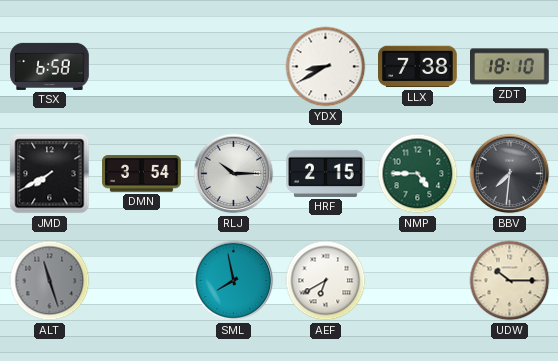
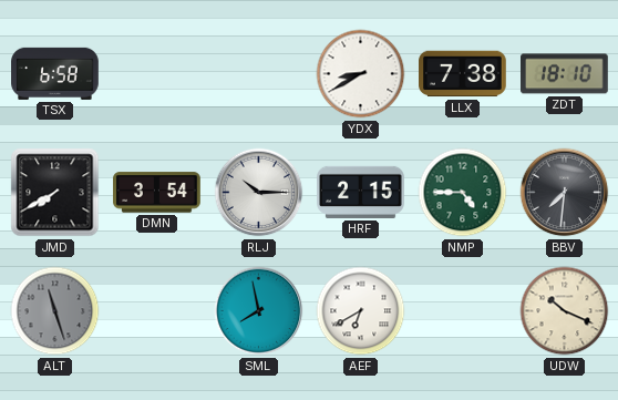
UDW: 10:15 -> 10:19 (565, 311)
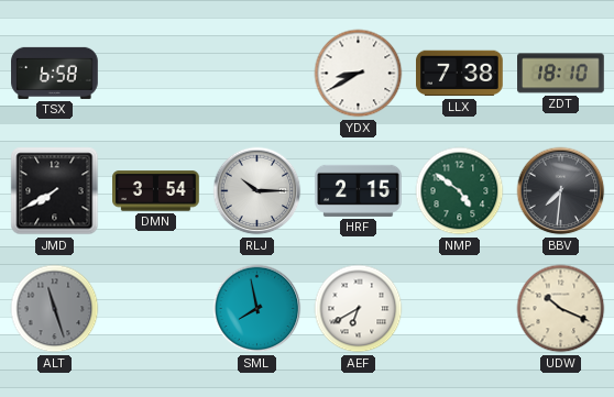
NMP: 4:45 -> 4:51 (460, 191)
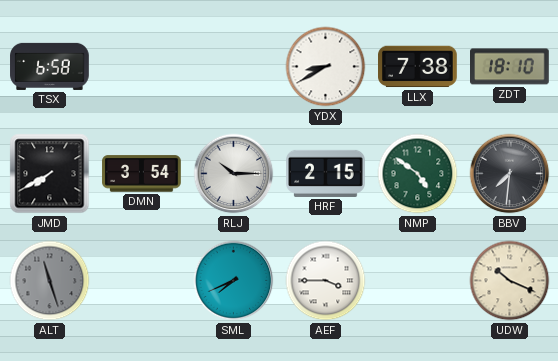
SML: 7:58 -> 7:41 (234, 281)
AEF: 6:40 -> 3:45 (326, 281)
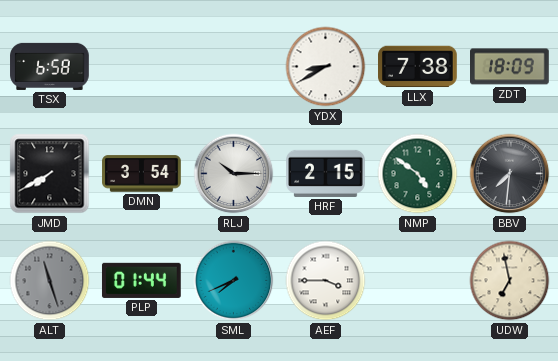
ZDT: 18:10 -> 18:09 (510, 67)
PLP: none -> 01:44 (142, 280)
UDW: 10:19 -> 6:58 (510, 281)
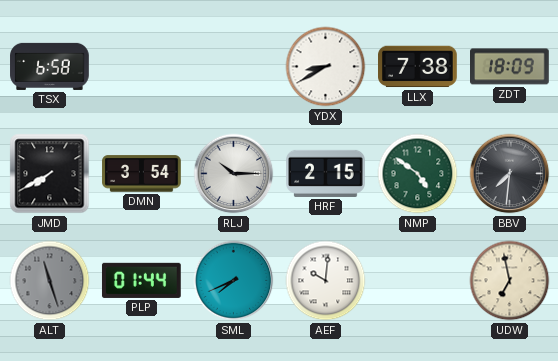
AEF: 3:45 -> 10:01 (326, 281)
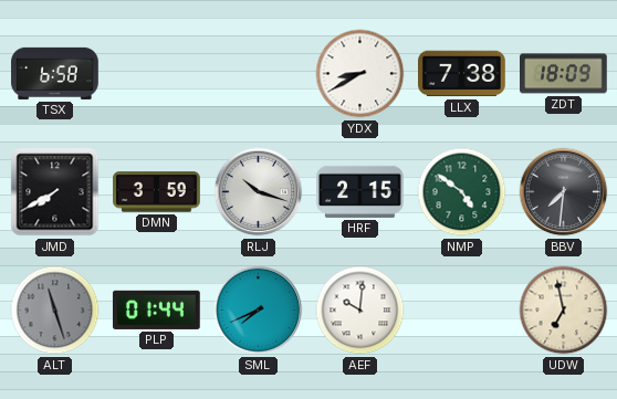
DMN: 3:54 -> 3:59 (157, 192)
RLJ: 10:15 -> 10:18 (259, 192)
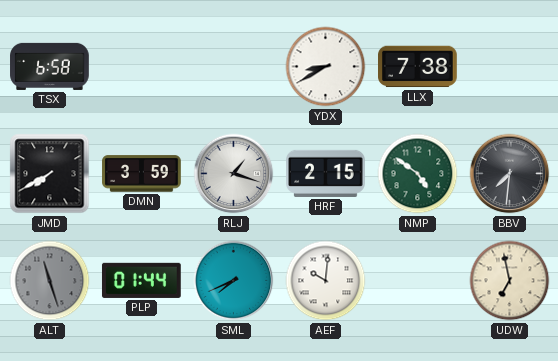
ZDT: 18:09 -> none (564, 74)
RLJ: 10:18 -> 1:18 (234, 174)
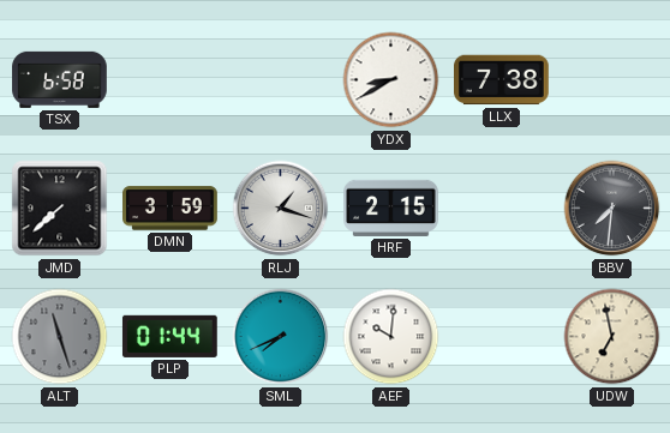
JMD: 7:40 -> 7:38 (60, 209)
NMP: 4:51 -> none (418, 174)
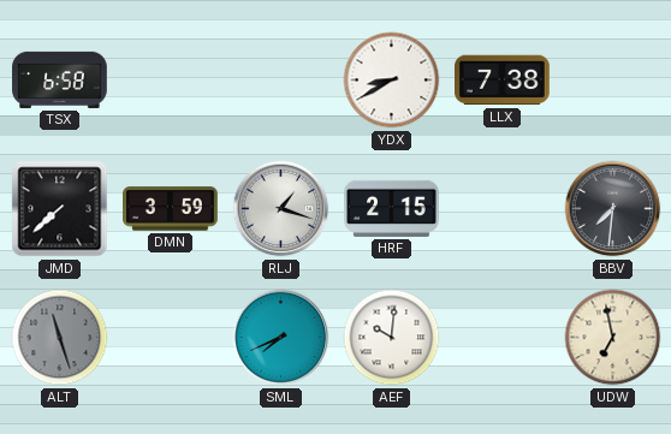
PLP: 01:44 -> none (171, 336)
